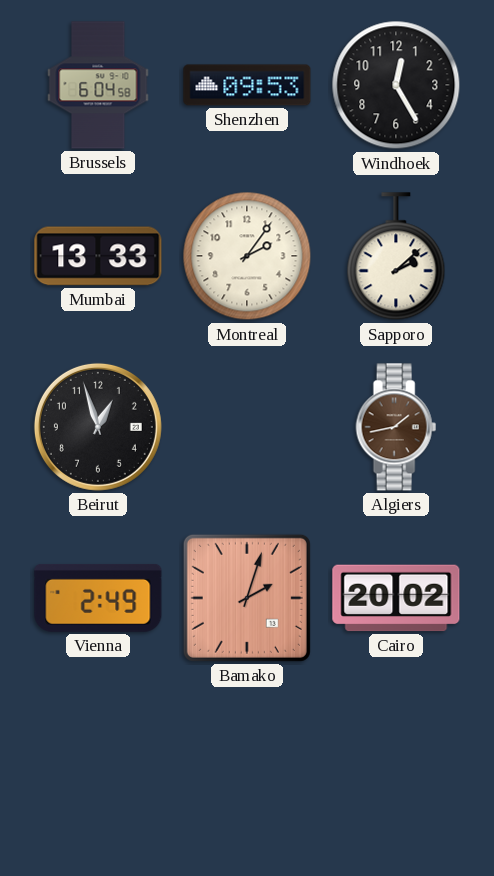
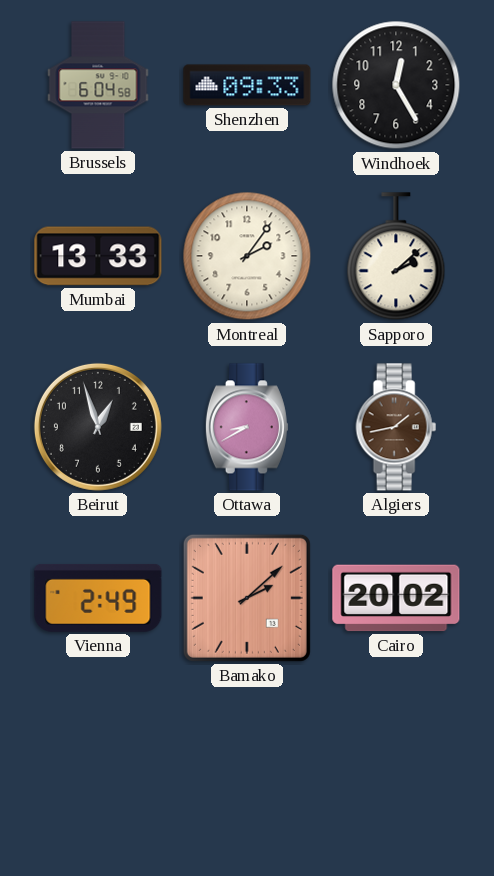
Shenzhen: 09:53 -> 09:33 (247, 85)
Ottawa: none -> 8:40 (247, 427)
Bamako: 2:03 -> 2:08 (247, 598)
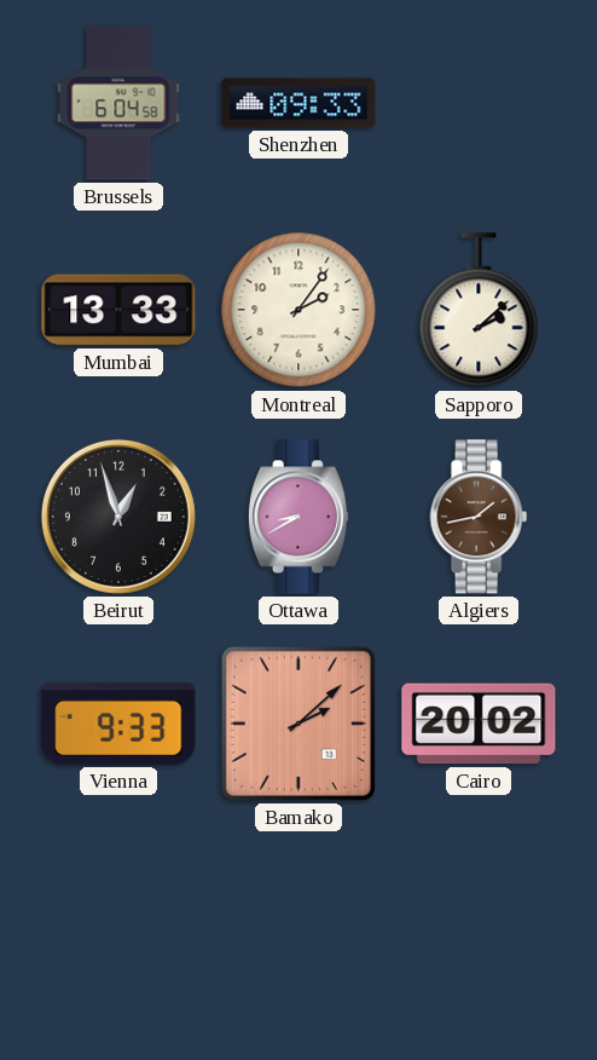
Windhoek: 12:25 -> none (396, 85)
Vienna: 2:49 -> 9:33 (118, 724)
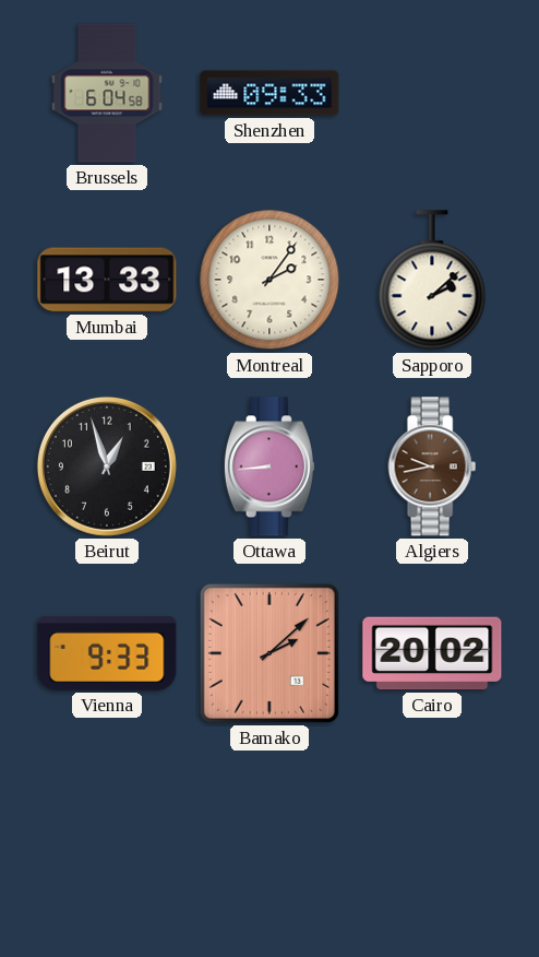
Ottawa: 8:40 -> 8:44 (269, 466)
Algiers: 1:43 -> 9:43 (432, 466)
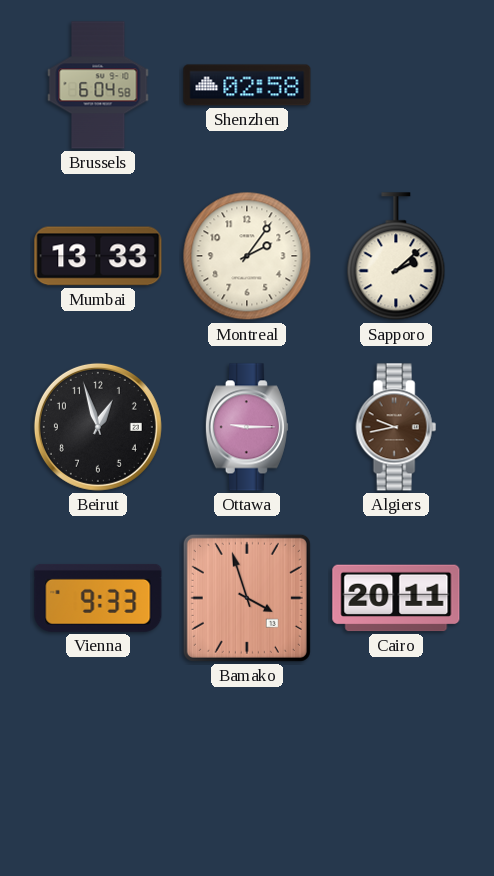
Shenzhen: 09:33 -> 02:58 (247, 85)
Ottawa: 8:44 -> 9:15 (247, 427)
Bamako: 2:08 -> 3:57 (247, 598)
Cairo: 20:02 -> 20:11 (396, 598)
